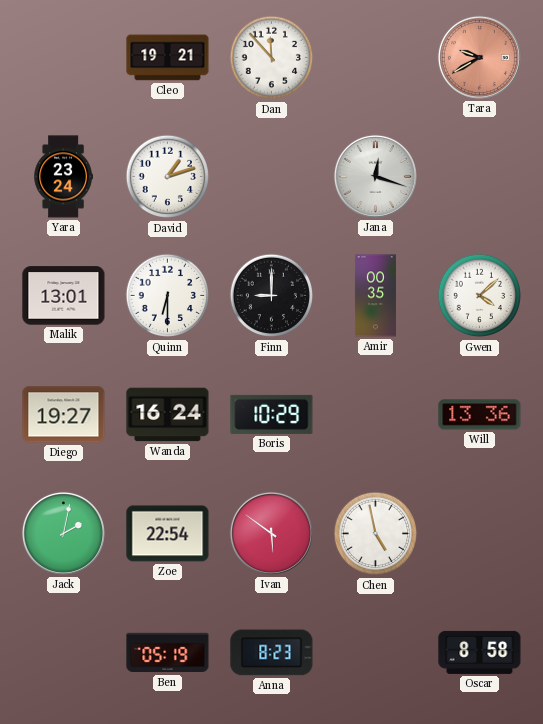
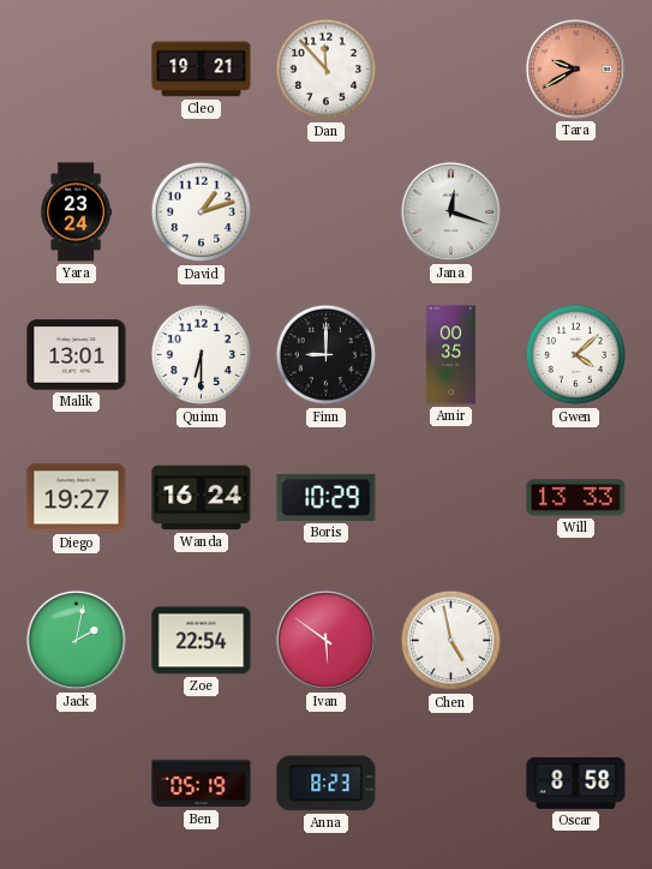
Will: 13:36 -> 13:33 (576, 498)
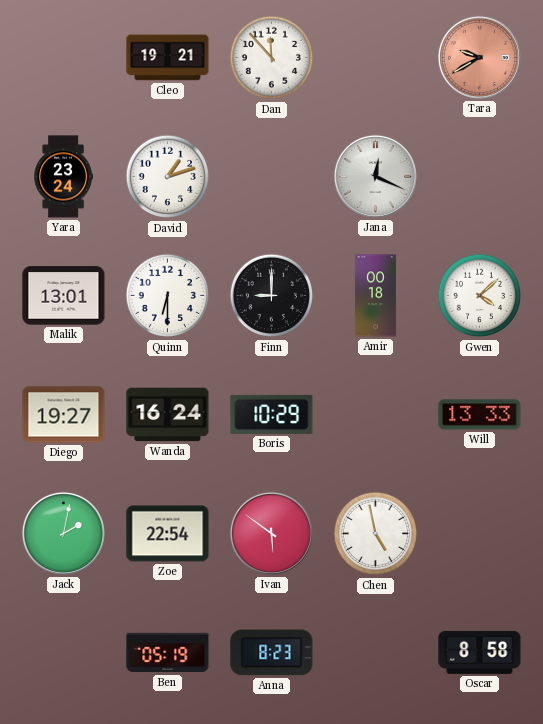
Jana: 12:18 -> 12:19 (375, 176)
Amir: 00:35 -> 00:18 (375, 296)
